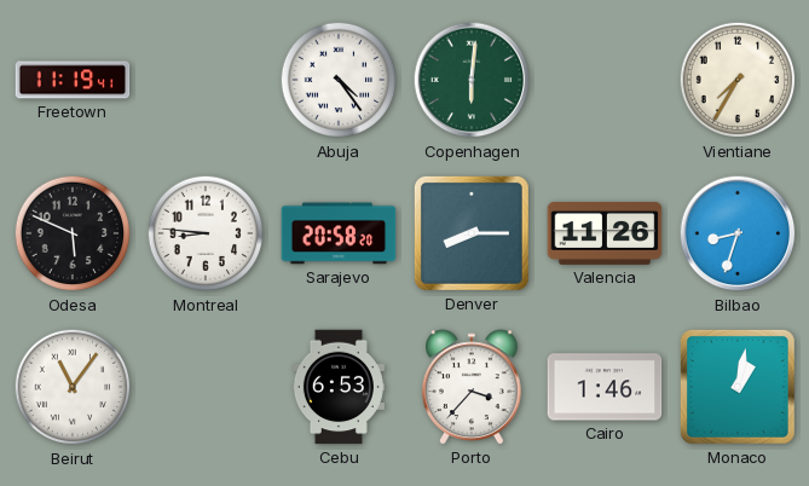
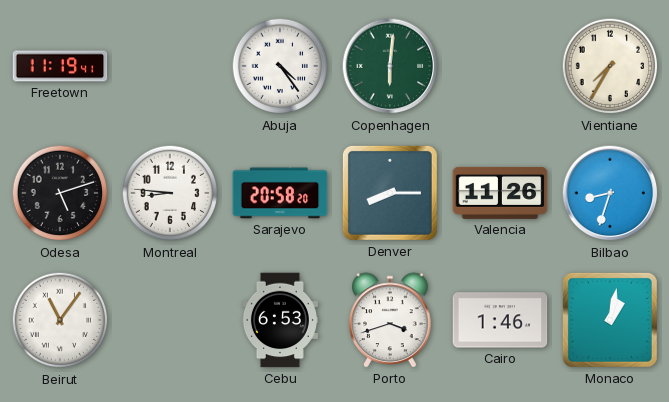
Odesa: 5:49 -> 5:12 (60, 193)
Porto: 3:37 -> 3:42 (391, 320)
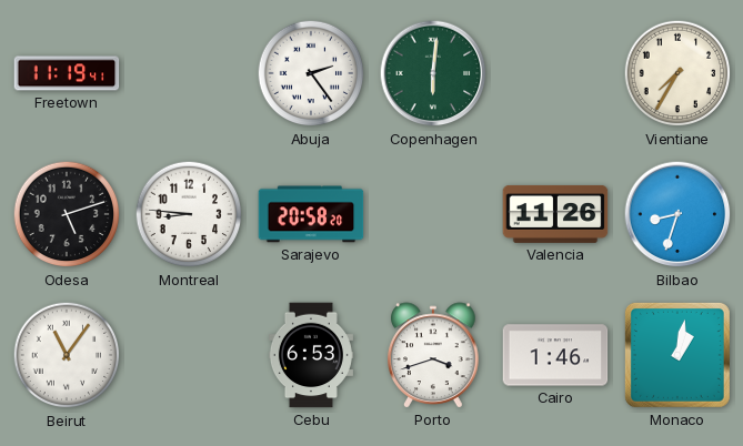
Abuja: 4:24 -> 2:24 (311, 73)
Denver: 8:15 -> none (390, 193)
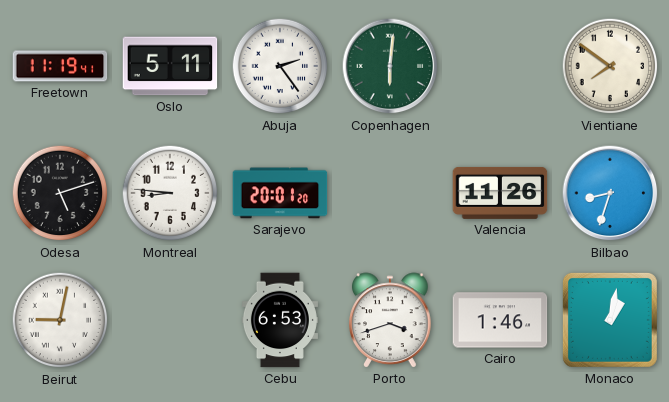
Oslo: none -> 5:11 (170, 66)
Vientiane: 7:35 -> 7:51 (610, 66)
Sarajevo: 20:58 -> 20:01 (280, 193)
Beirut: 11:06 -> 9:02 (60, 320)
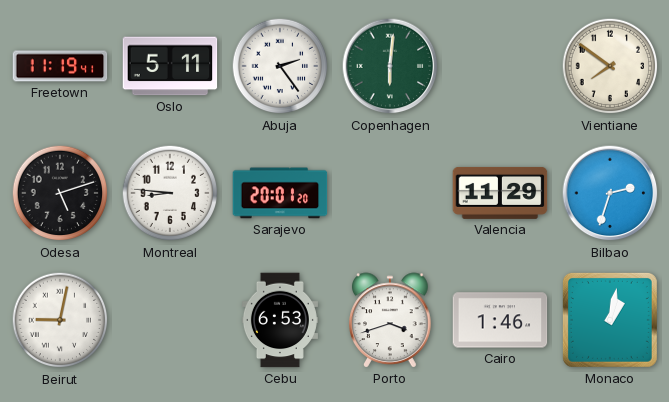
Valencia: 11:26 -> 11:29 (500, 193)
Bilbao: 8:33 -> 2:33 (610, 193)
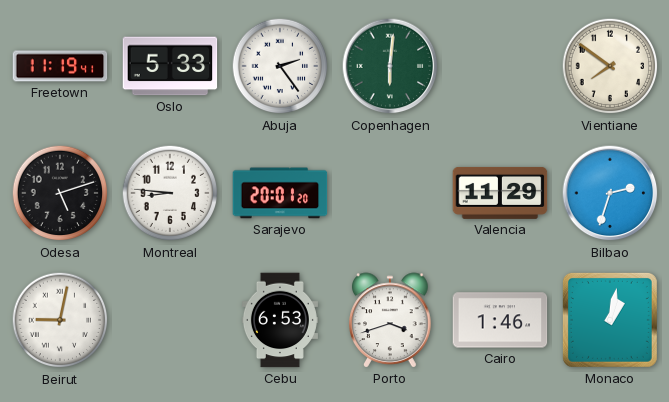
Oslo: 5:11 -> 5:33 (170, 66)
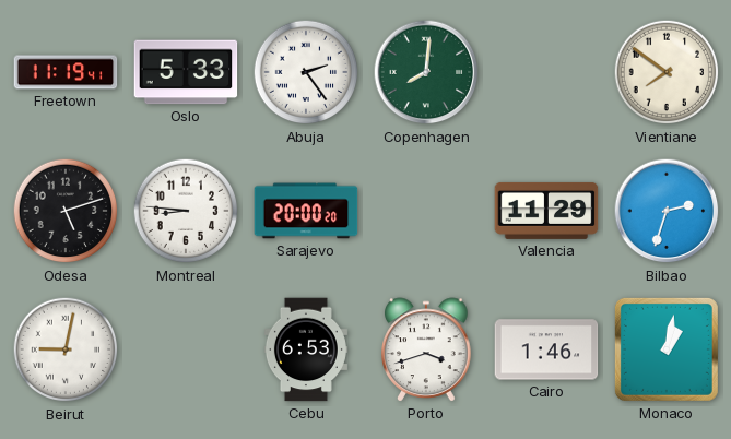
Copenhagen: 6:01 -> 8:01 (426, 72)
Sarajevo: 20:01 -> 20:00 (306, 211)
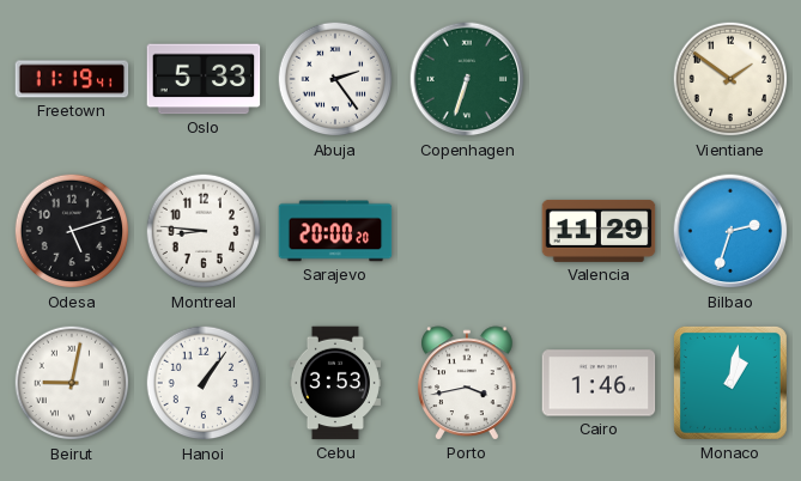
Copenhagen: 8:01 -> 6:33 (467, 79)
Vientiane: 7:51 -> 1:51 (730, 79)
Hanoi: none -> 1:06 (204, 383)
Cebu: 6:53 -> 3:53 (335, 383)
Porto: 3:42 -> 3:43 (468, 383)
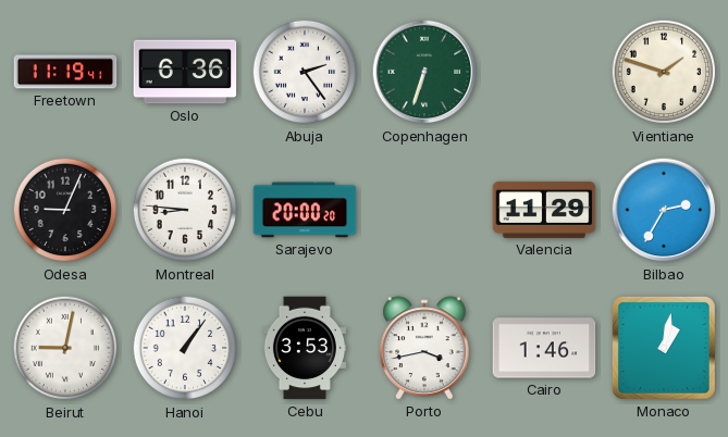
Oslo: 5:33 -> 6:36 (185, 72)
Vientiane: 1:51 -> 1:48 (664, 72)
Odesa: 5:12 -> 9:04 (65, 210)
Bilbao: 2:33 -> 2:35 (664, 210)
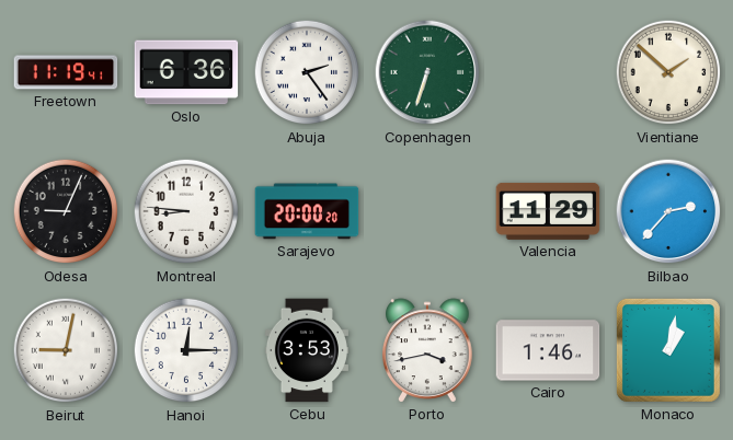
Vientiane: 1:48 -> 1:52 (668, 72)
Bilbao: 2:35 -> 2:37 (668, 211)
Hanoi: 1:06 -> 12:15 (186, 350)
